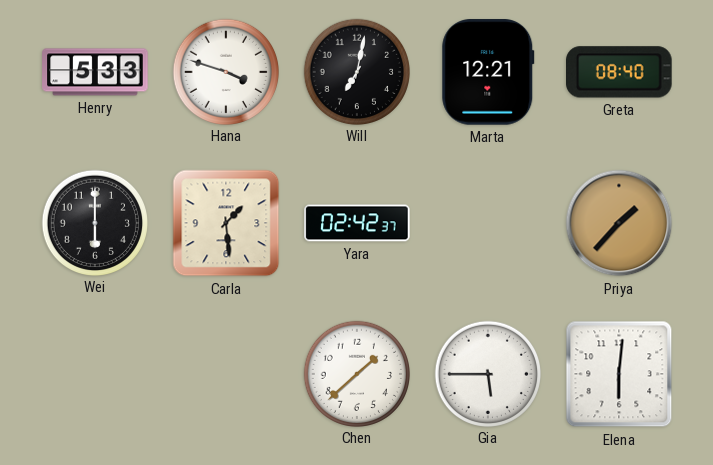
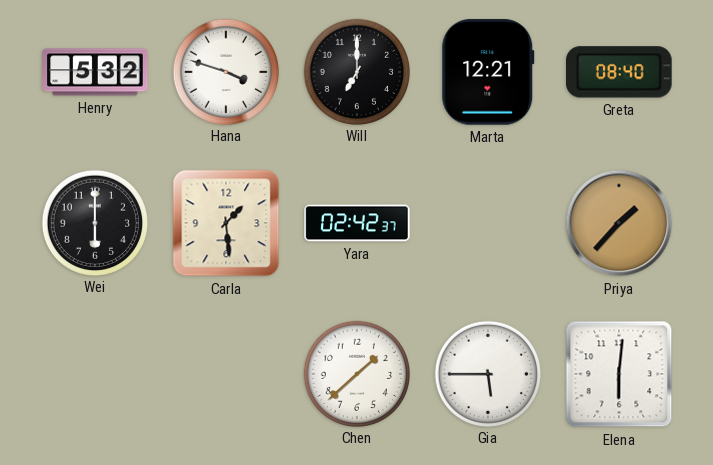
Henry: 5:33 -> 5:32 (95, 72)
Will: 7:02 -> 7:00 (356, 71)
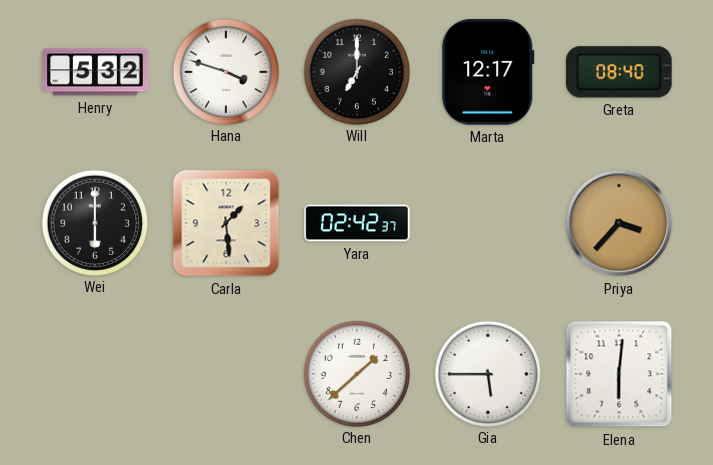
Marta: 12:21 -> 12:17 (488, 72)
Priya: 1:37 -> 3:37 (619, 223)
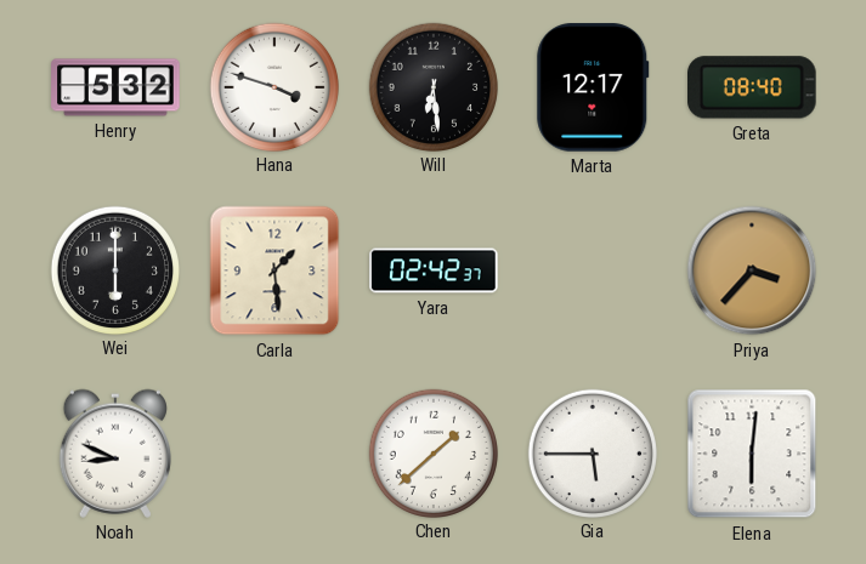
Will: 7:00 -> 6:29 (432, 86)
Noah: none -> 8:49 (115, 454)
